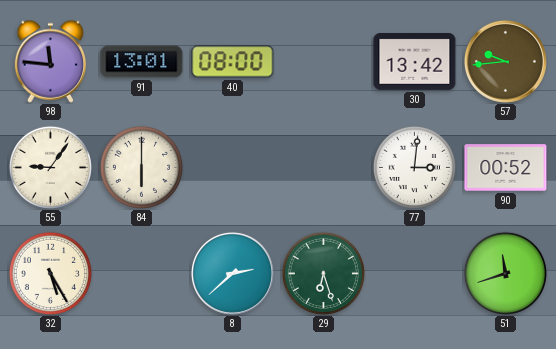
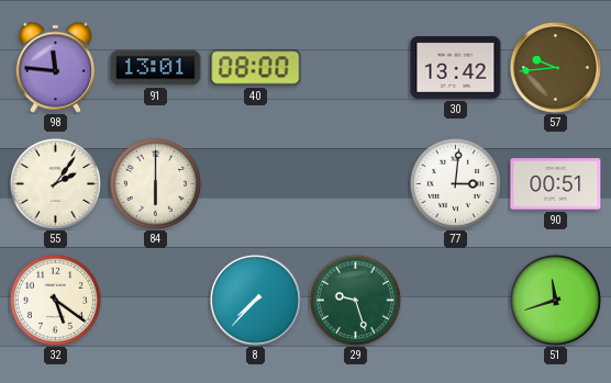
55: 9:06 -> 2:06 (55, 183)
90: 00:52 -> 00:51 (556, 184)
32: 5:25 -> 5:21 (55, 300)
8: 2:38 -> 7:37 (255, 300)
29: 6:27 -> 9:27 (355, 300)
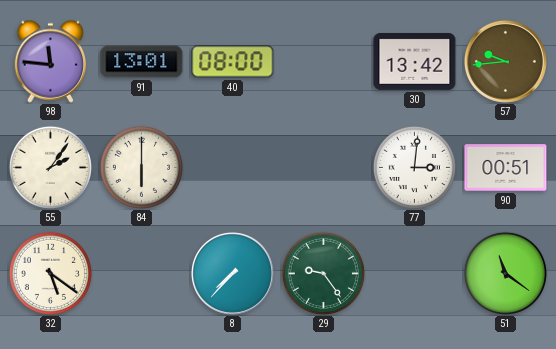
29: 9:27 -> 9:24 (323, 273)
51: 11:42 -> 11:21 (505, 273)
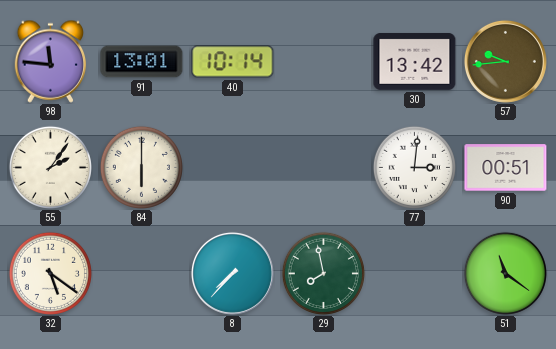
40: 08:00 -> 10:14 (233, 62)
29: 9:24 -> 7:58 (323, 273)
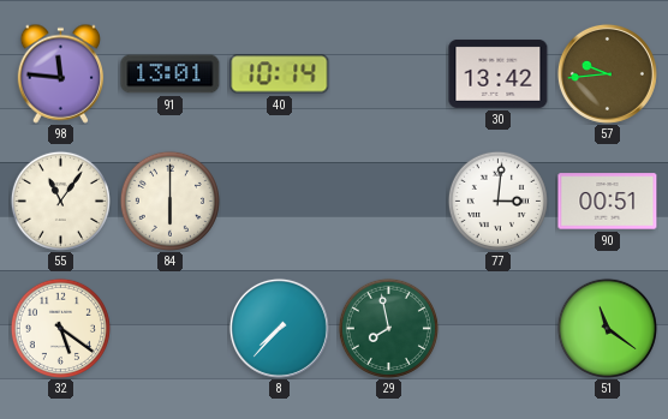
55: 2:06 -> 11:06 (60, 200)
